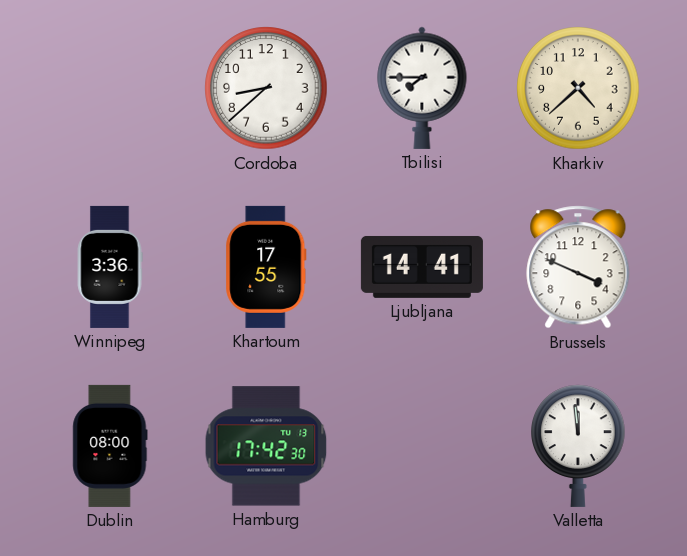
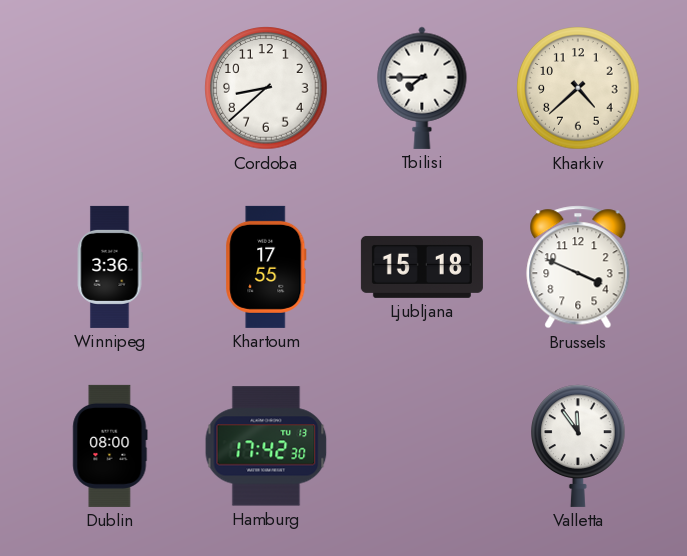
Ljubljana: 14:41 -> 15:18 (422, 267)
Valletta: 11:59 -> 11:54 (579, 446)
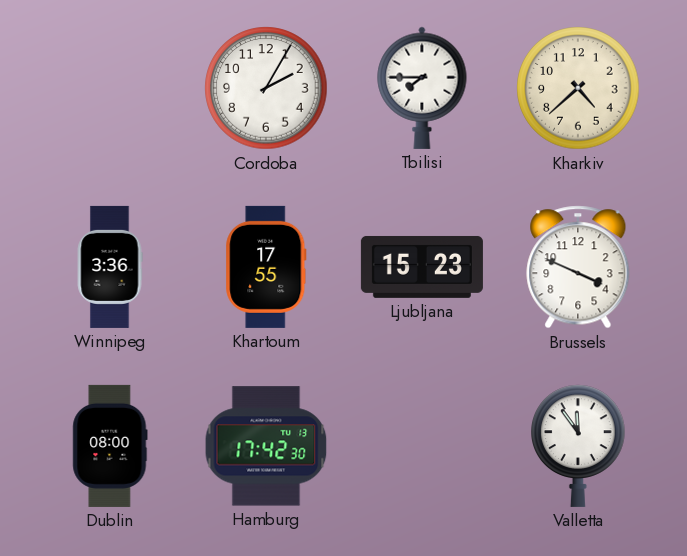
Cordoba: 8:38 -> 2:05 (266, 88)
Ljubljana: 15:18 -> 15:23 (422, 267)
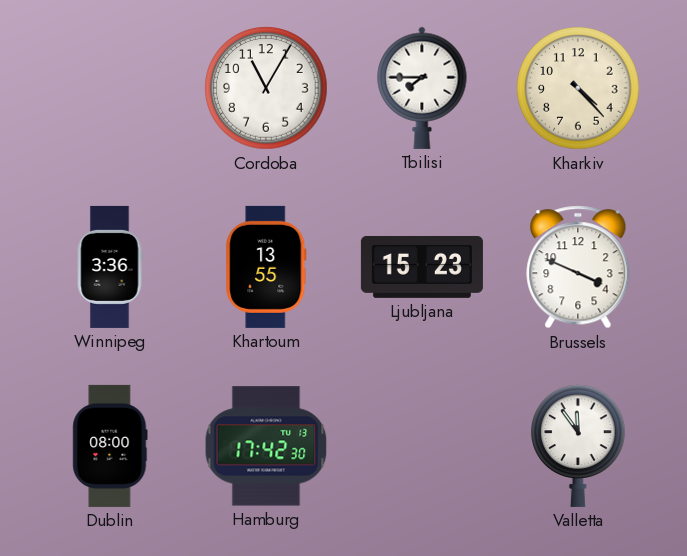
Cordoba: 2:05 -> 11:05 (266, 88)
Kharkiv: 4:38 -> 4:23 (578, 88)
Khartoum: 17:55 -> 13:55 (266, 267)
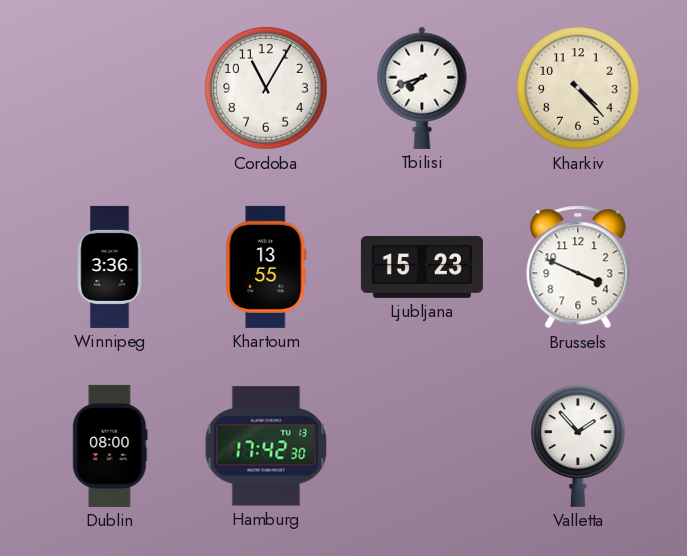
Tbilisi: 7:45 -> 7:42 (422, 88)
Valletta: 11:54 -> 1:53 (579, 446)
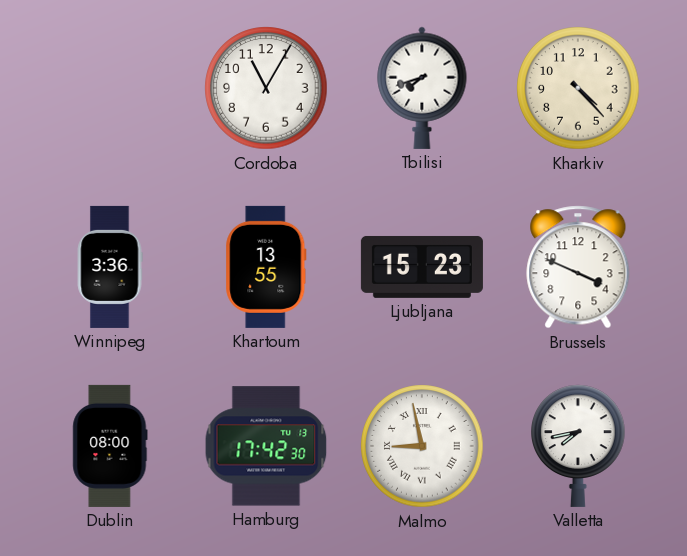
Malmo: none -> 8:58 (422, 446)
Valletta: 1:53 -> 7:43 (579, 446)
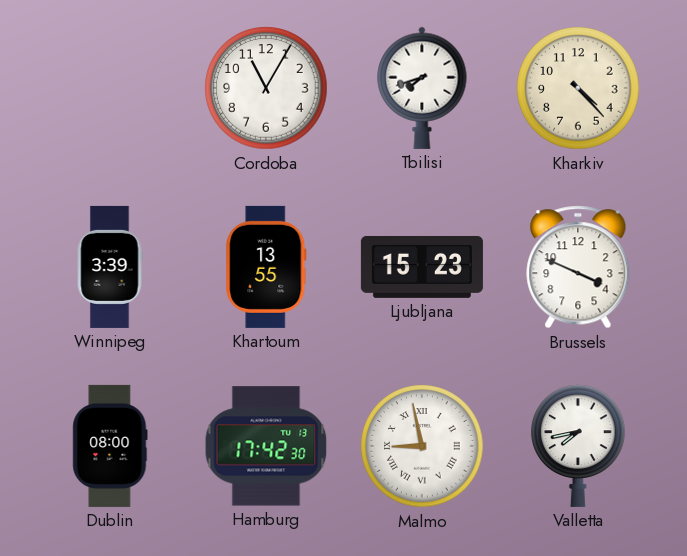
Winnipeg: 3:36 -> 3:39 (110, 267)
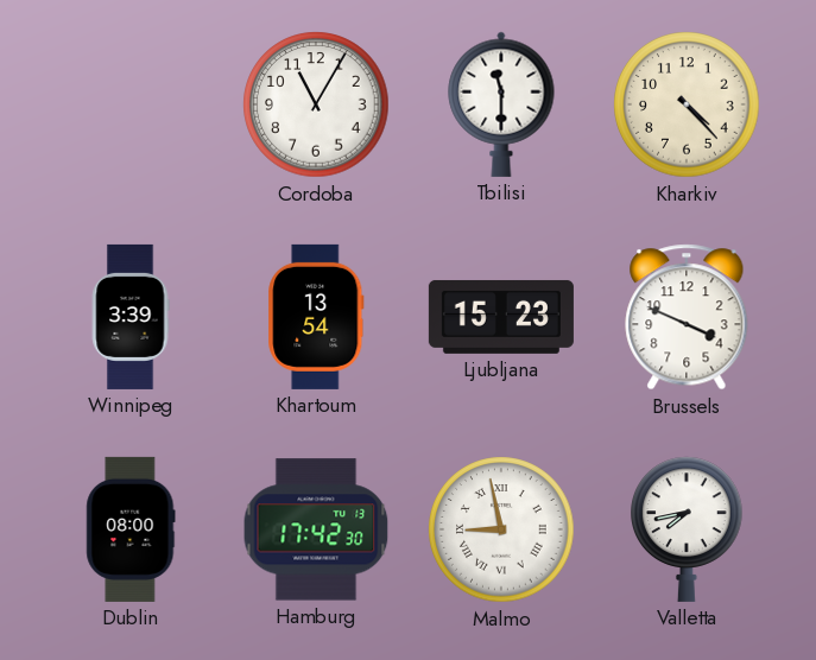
Tbilisi: 7:42 -> 11:30 (501, 104)
Khartoum: 13:55 -> 13:54 (316, 317)
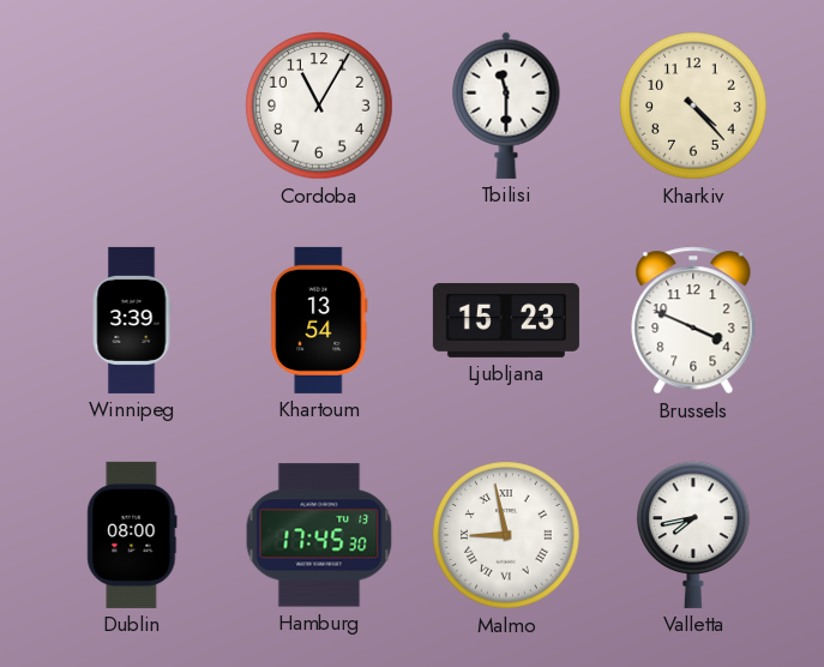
Hamburg: 17:42 -> 17:45 (319, 535)
